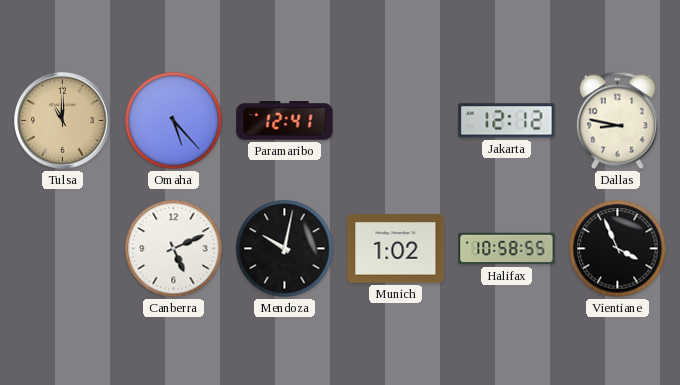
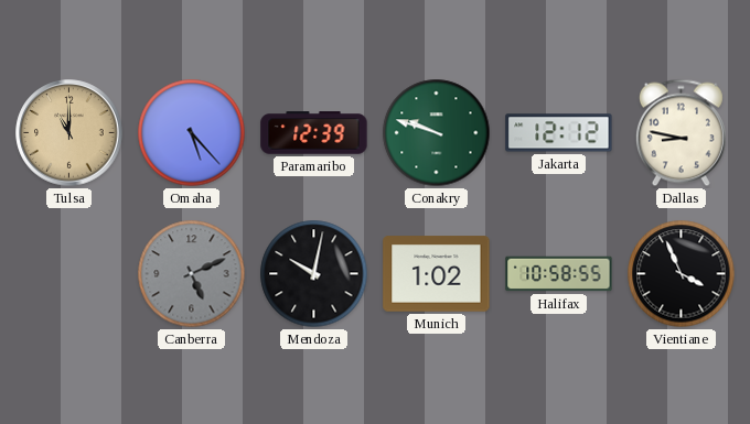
Paramaribo: 12:41 -> 12:39 (314, 133)
Conakry: none -> 9:48 (437, 133)
Canberra dial: white -> grey (192, 274)
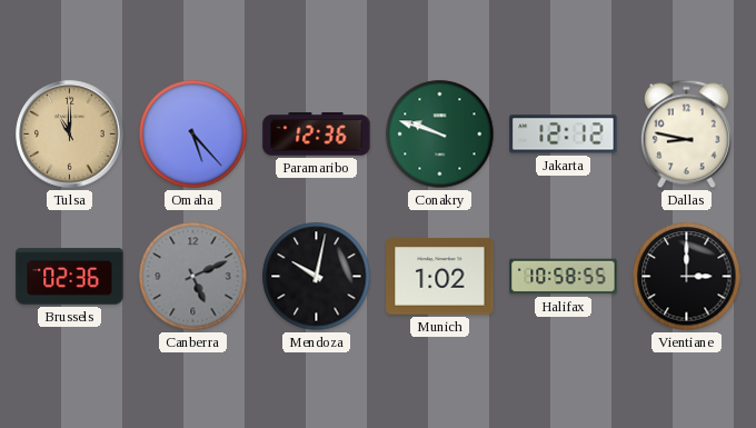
Paramaribo: 12:39 -> 12:36 (317, 135)
Brussels: none -> 02:36 (70, 277)
Vientiane: 3:56 -> 3:00 (687, 277)
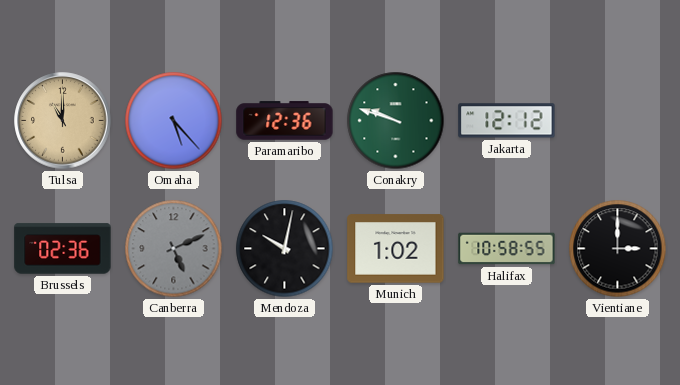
Dallas: 8:47 -> none (686, 135)
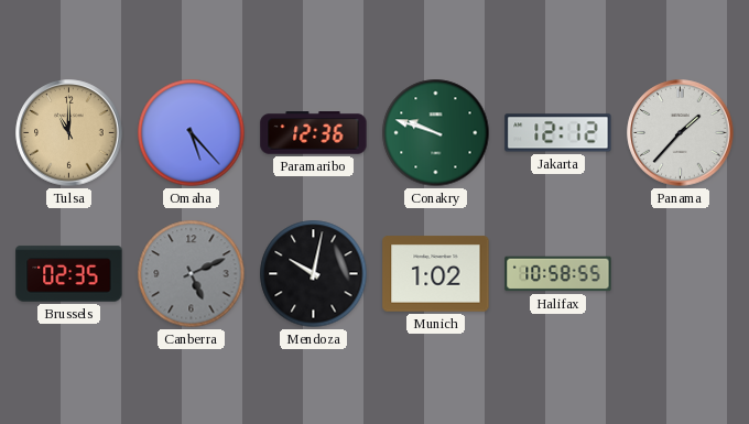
Panama: none -> 1:37 (681, 133)
Brussels: 02:36 -> 02:35 (69, 274)
Vientiane: 3:00 -> none (618, 249)
